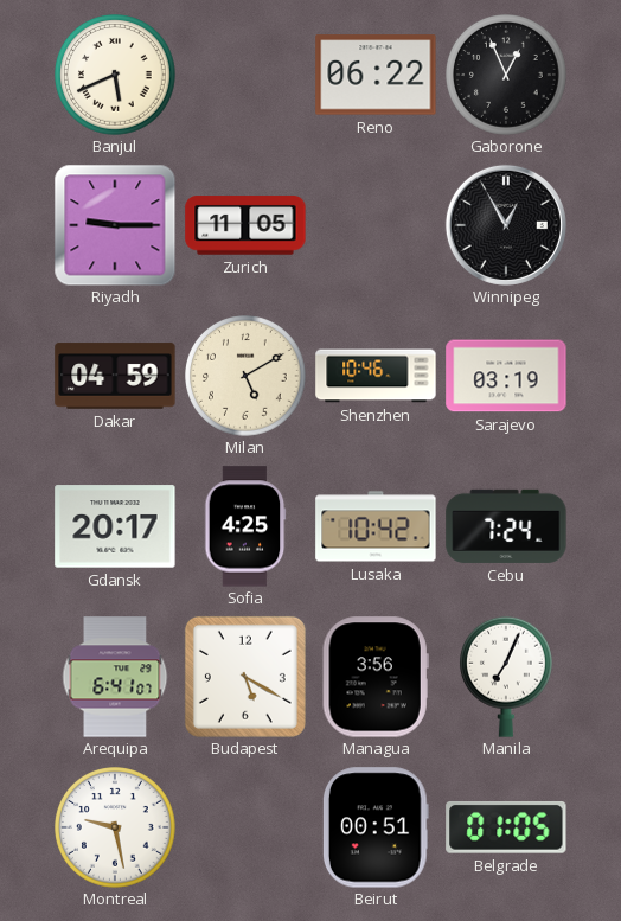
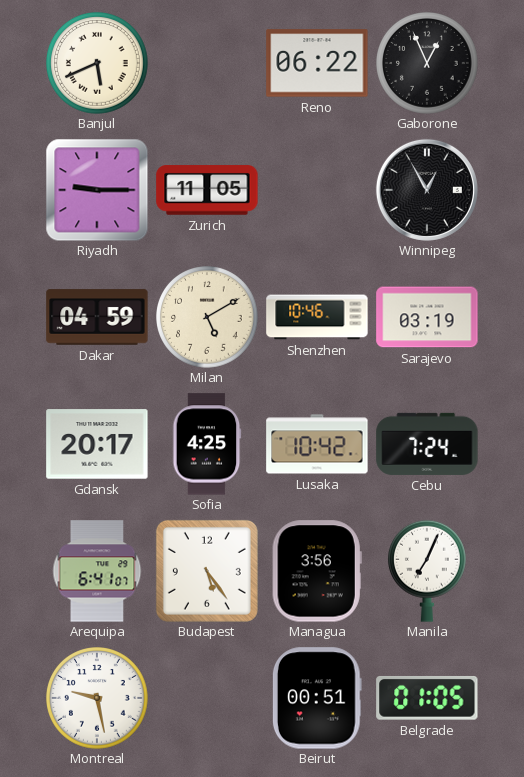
Budapest: 5:20 -> 5:24 (207, 571)
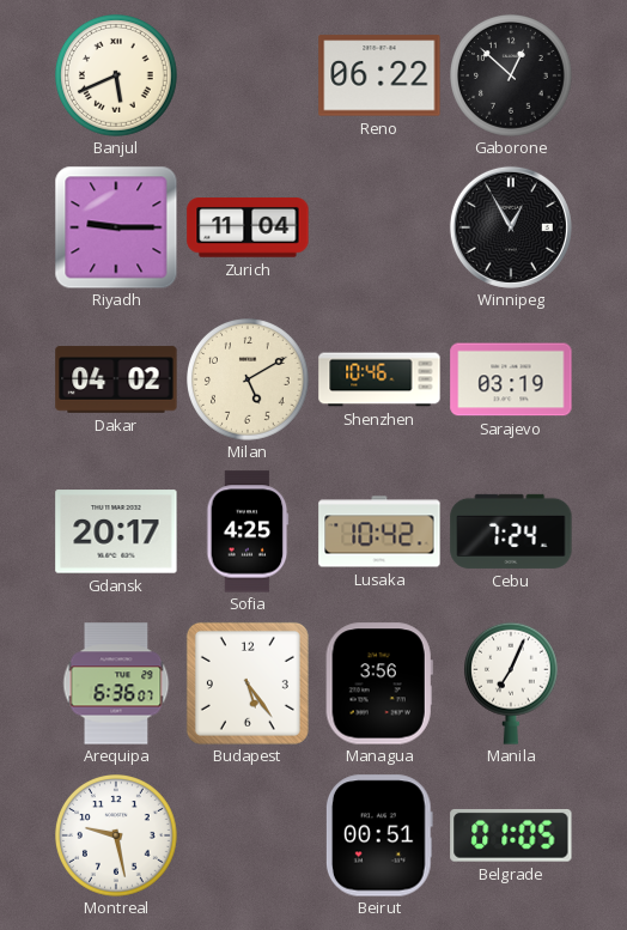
Gaborone: 12:56 -> 12:52 (512, 77)
Zurich: 11:05 -> 11:04 (248, 227)
Dakar: 04:59 -> 04:02 (116, 379)
Arequipa: 6:41 -> 6:36 (116, 683)
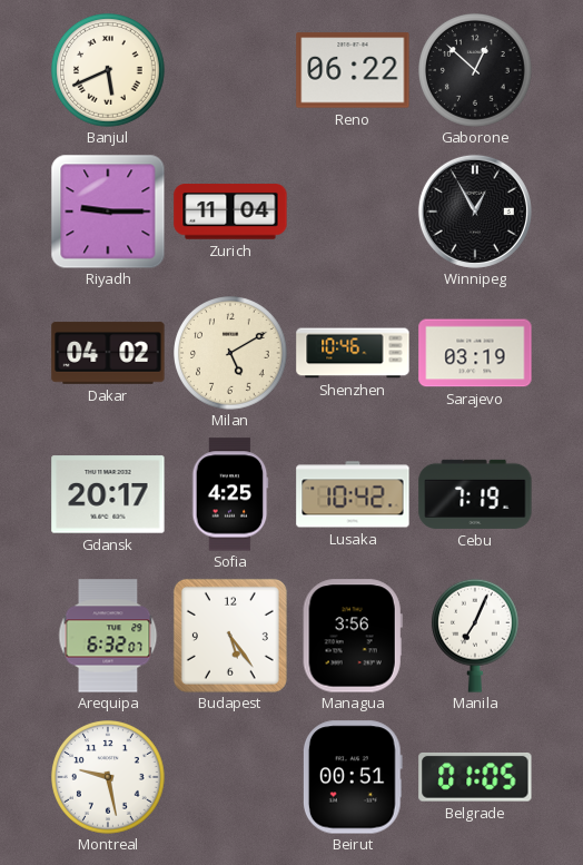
Cebu: 7:24 -> 7:19 (475, 494)
Arequipa: 6:36 -> 6:32 (108, 636)
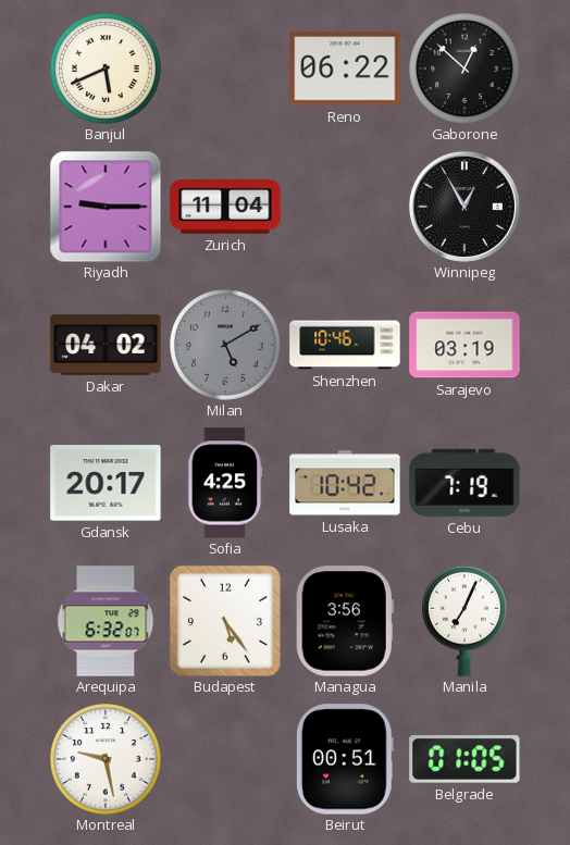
Milan dial: cream -> grey (226, 346)
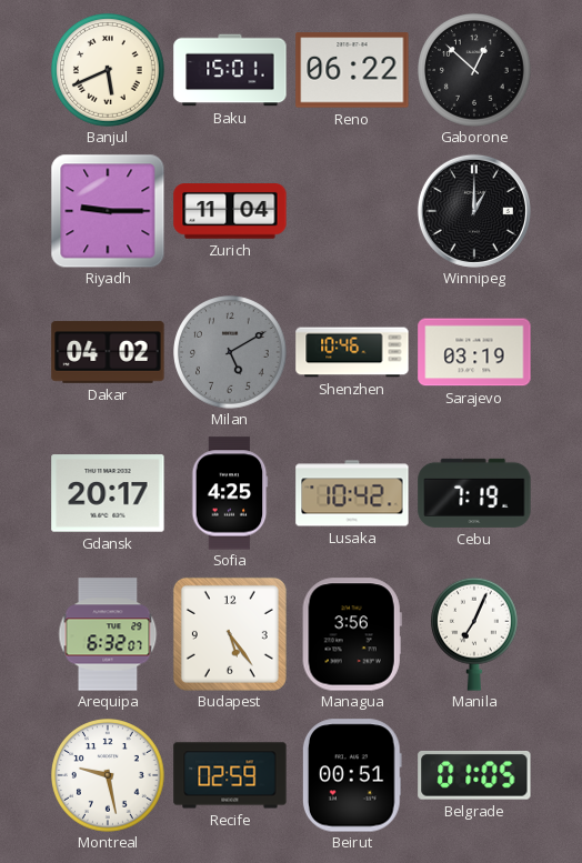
Baku: none -> 15:01 (230, 70)
Winnipeg: 12:55 -> 1:00 (474, 211)
Recife: none -> 02:59 (230, 775)
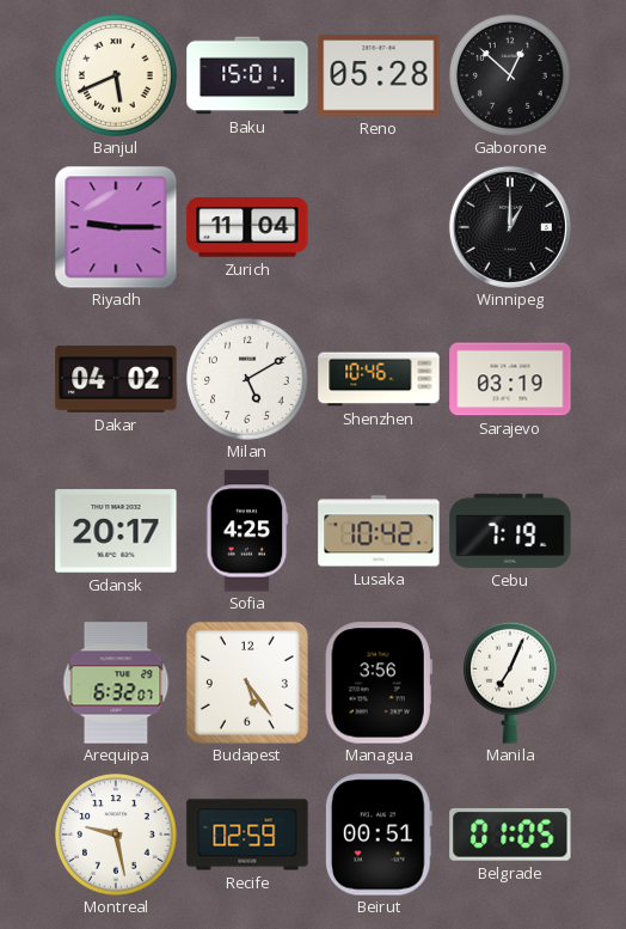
Reno: 06:22 -> 05:28 (379, 75)
Milan dial: grey -> white (248, 380)
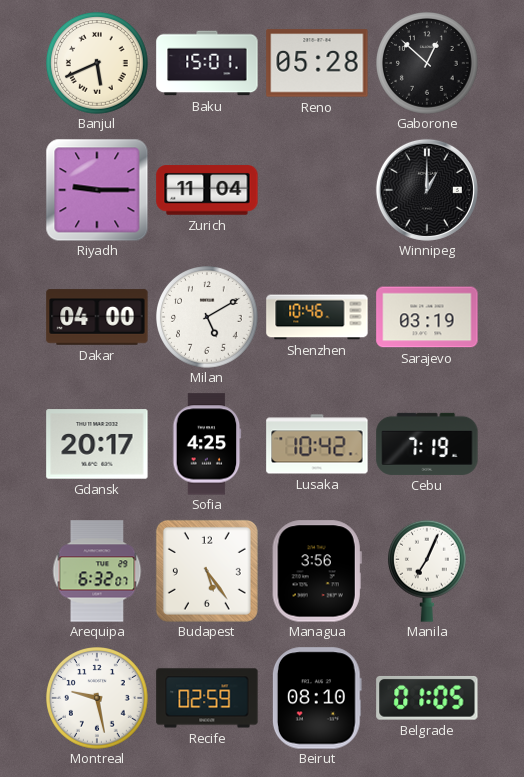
Dakar: 04:02 -> 04:00 (97, 317)
Beirut: 00:51 -> 08:10 (317, 698)
